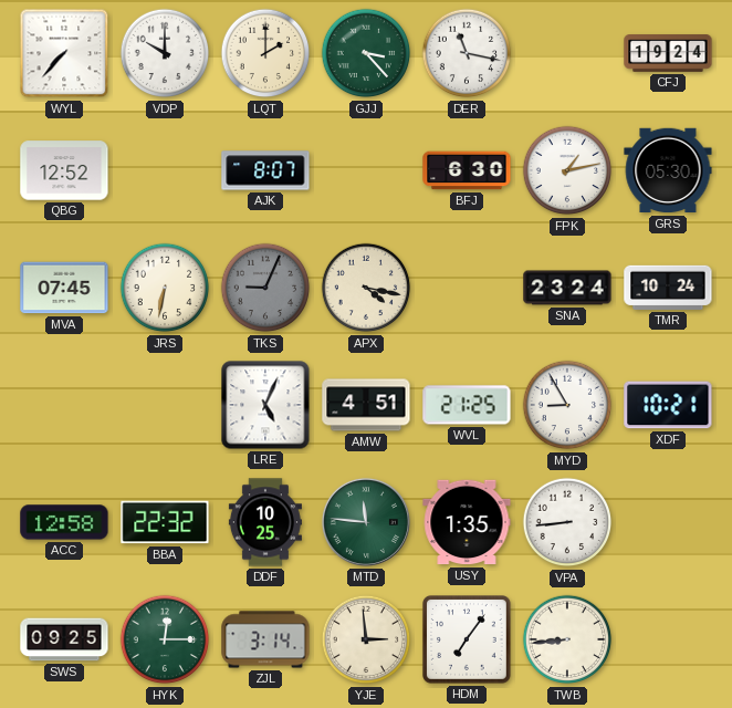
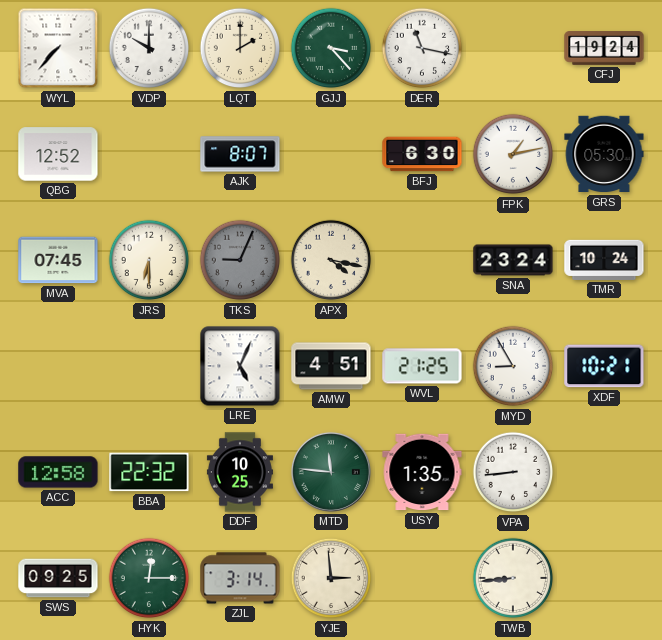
JRS: 6:32 -> 6:30 (149, 260)
HDM: 7:06 -> none (468, 641)
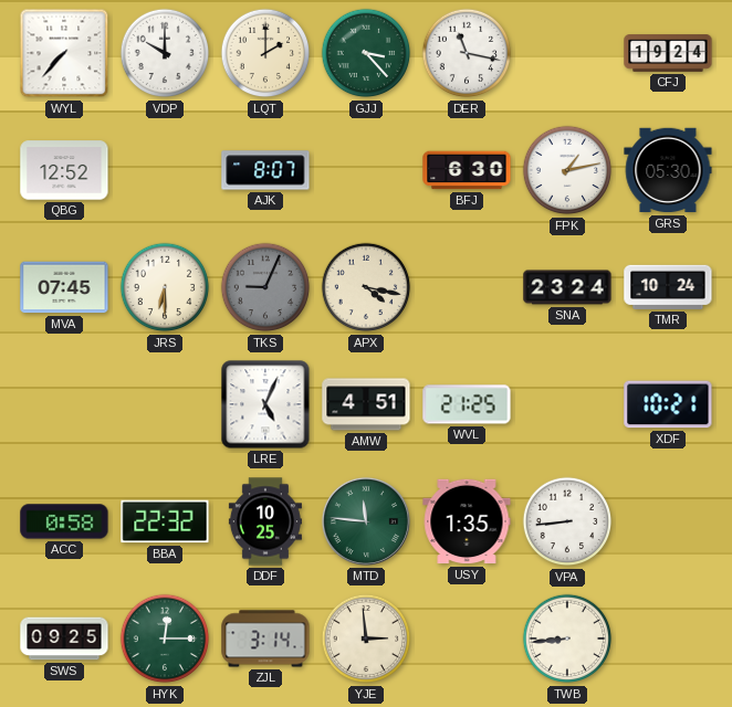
MYD: 8:55 -> none (513, 366)
ACC: 12:58 -> 0:58 (64, 521)
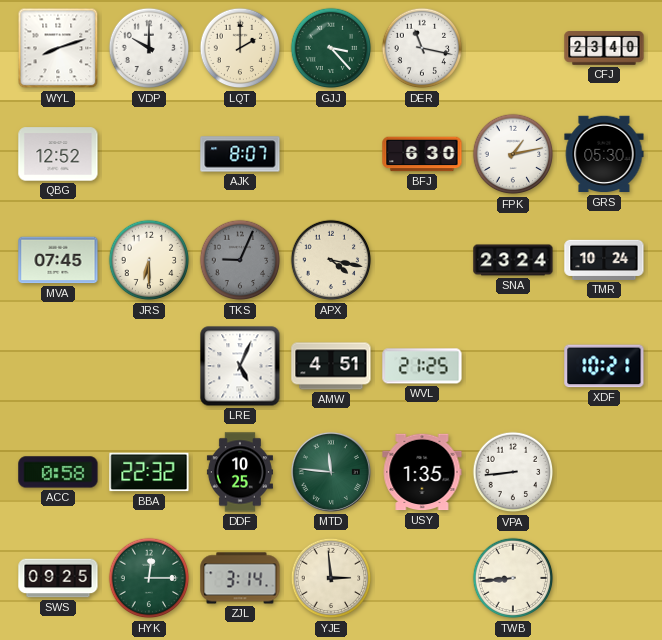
WYL: 7:37 -> 8:12 (58, 48)
CFJ: 19:24 -> 23:40 (604, 48)
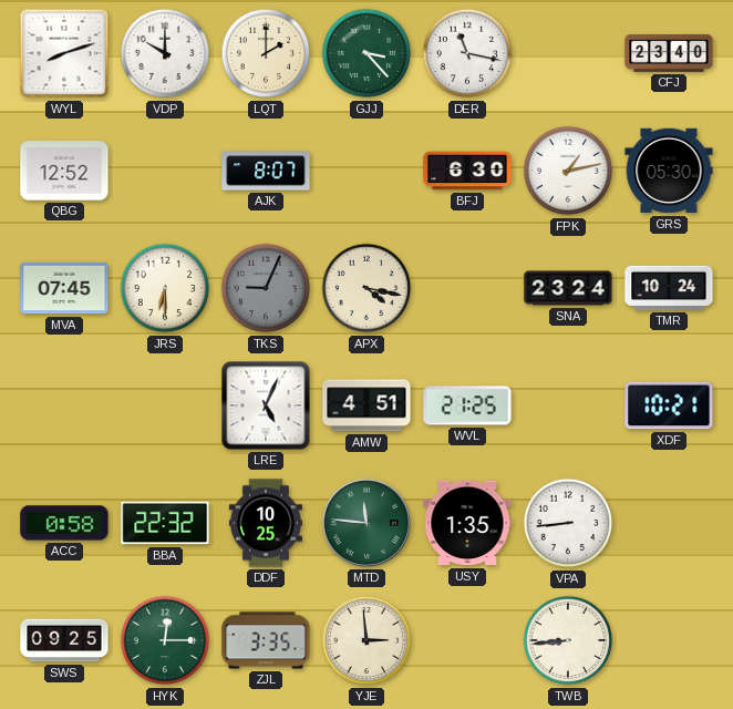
ZJL: 3:14 -> 3:35 (266, 640)
